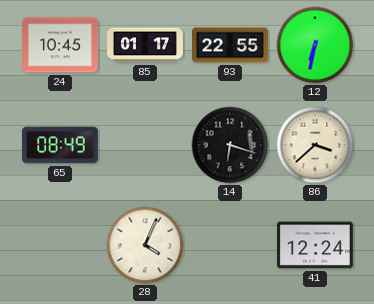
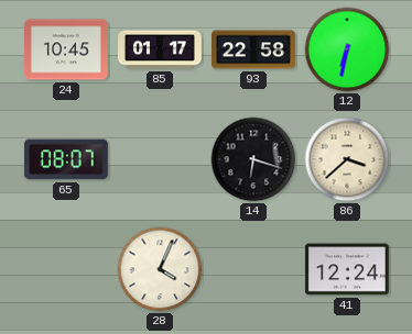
93: 22:55 -> 22:58 (254, 49)
65: 08:49 -> 08:07 (66, 159)
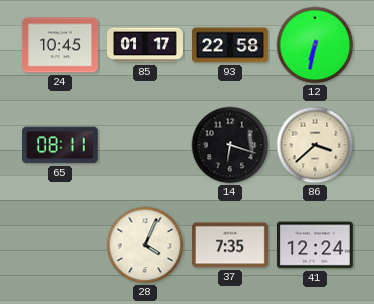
65: 08:07 -> 08:11 (60, 145)
37: none -> 7:35 (230, 245)
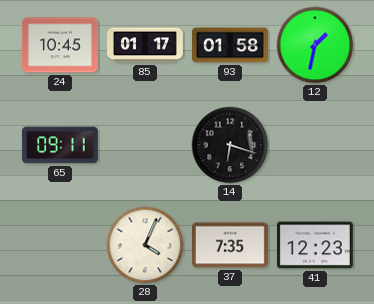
93: 22:58 -> 01:58 (231, 45)
12: 6:32 -> 1:32 (315, 45)
65: 08:11 -> 09:11 (60, 145)
86: 3:38 -> none (315, 145)
41: 12:24 -> 12:23 (315, 245)
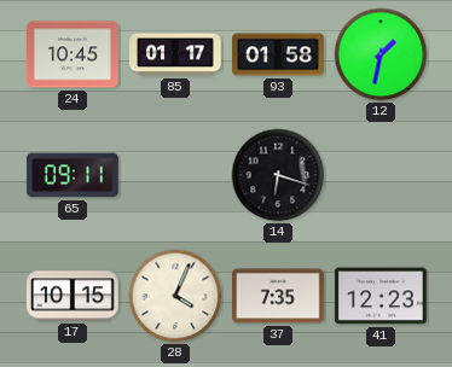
17: none -> 10:15 (73, 296)
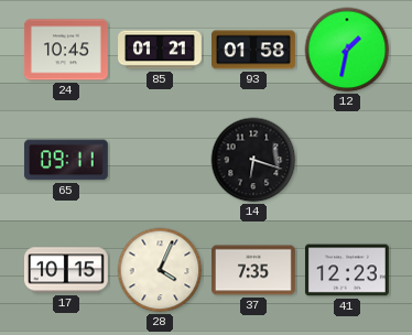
85: 01:17 -> 01:21 (161, 50)
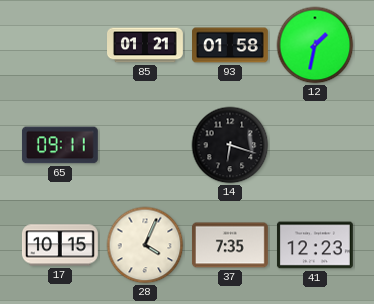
24: 10:45 -> none (66, 50)
